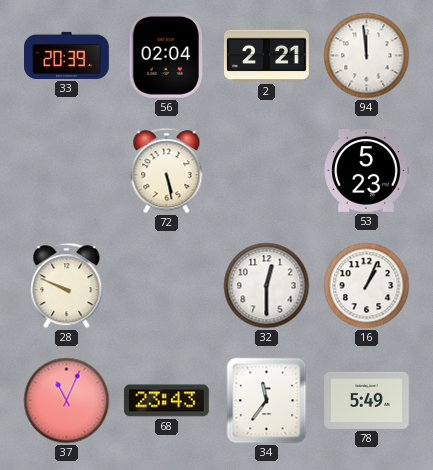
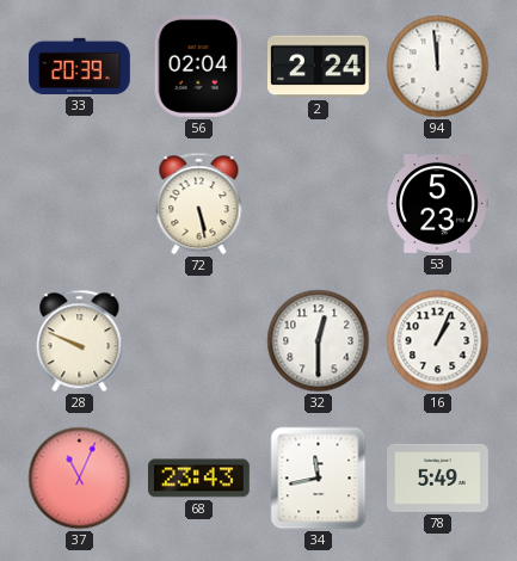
2: 2:21 -> 2:24 (319, 67)
34: 11:36 -> 11:43 (319, 479)
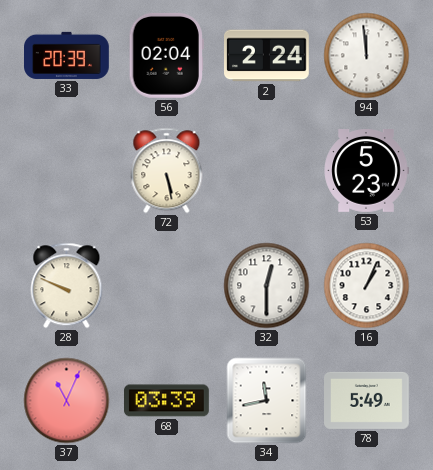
68: 23:43 -> 03:39 (167, 401)
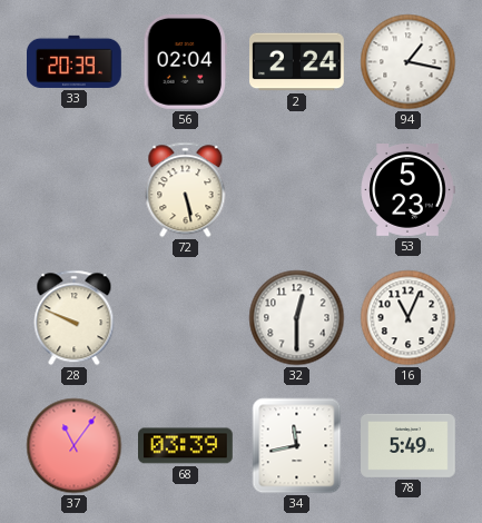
94: 11:59 -> 1:17 (409, 62)
16: 1:04 -> 11:04 (409, 318)
37: 11:04 -> 11:06 (75, 446)
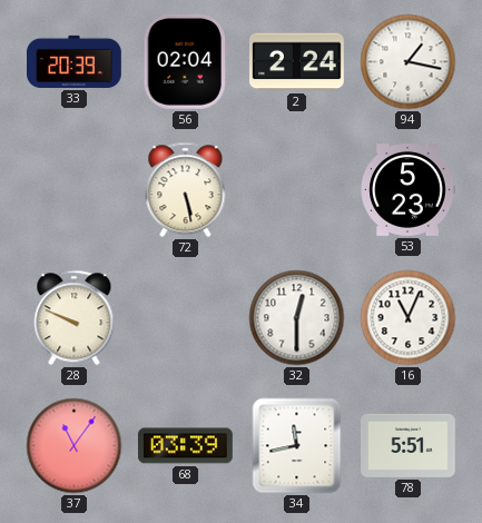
78: 5:49 -> 5:51 (409, 445)
